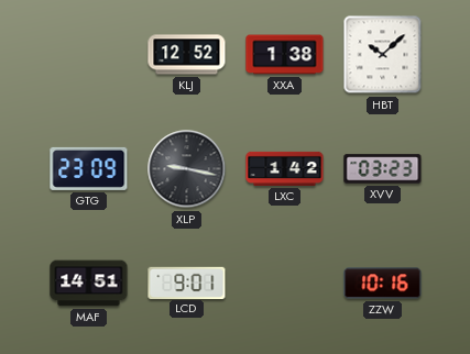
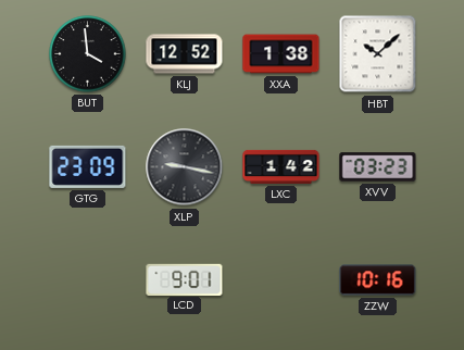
BUT: none -> 3:59 (88, 54)
MAF: 14:51 -> none (89, 284)
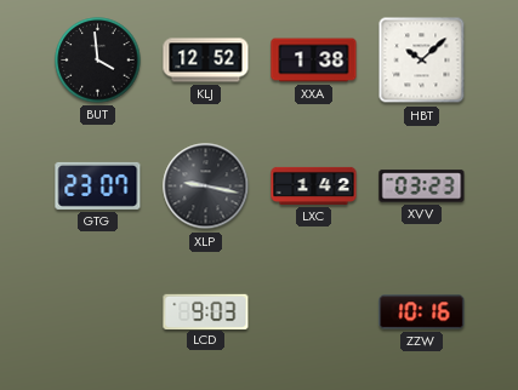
GTG: 23:09 -> 23:07 (98, 185)
LCD: 9:01 -> 9:03 (206, 311)
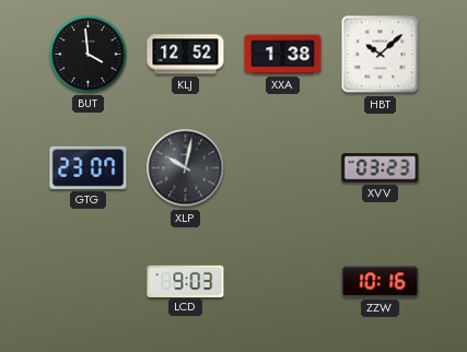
XLP: 9:17 -> 10:02 (186, 168)
LXC: 1:42 -> none (314, 185)
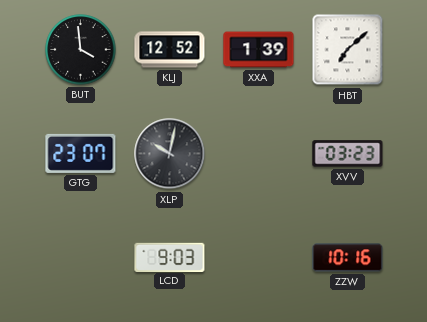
XXA: 1:38 -> 1:39 (259, 50)
HBT: 10:08 -> 7:08 (348, 50)
